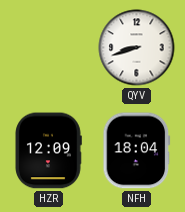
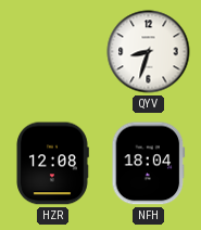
QYV: 8:42 -> 8:33 (149, 52)
HZR: 12:09 -> 12:08 (52, 164)
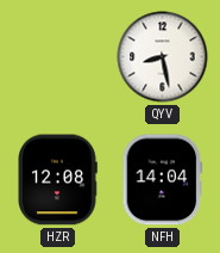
QYV: 8:33 -> 8:28 (163, 57)
NFH: 18:04 -> 14:04 (163, 180)
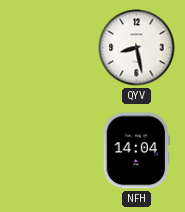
HZR: 12:08 -> none (57, 180)
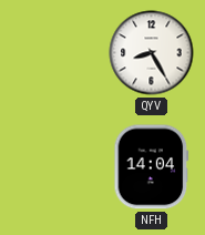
QYV: 8:28 -> 8:25 (152, 53)
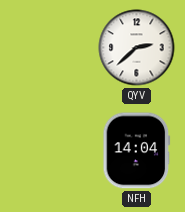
QYV: 8:25 -> 2:38 (137, 48)
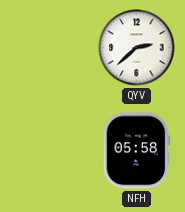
NFH: 14:04 -> 05:58 (137, 151)
